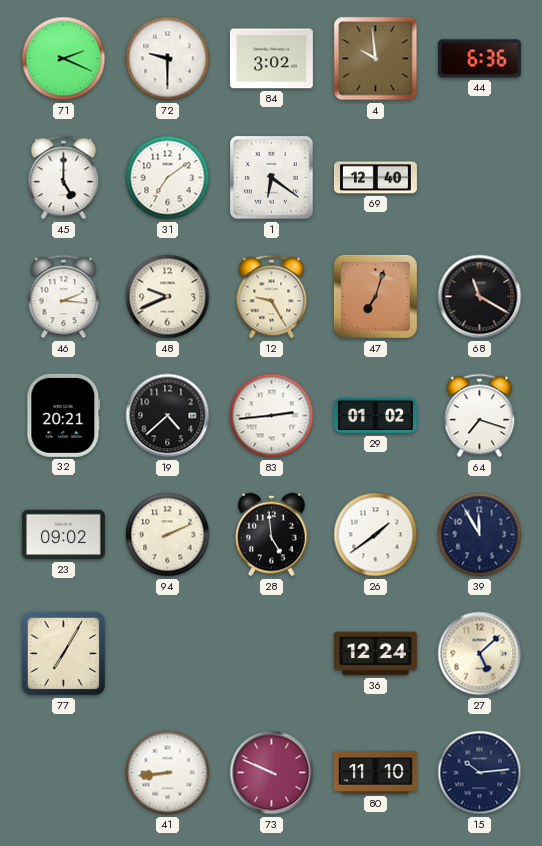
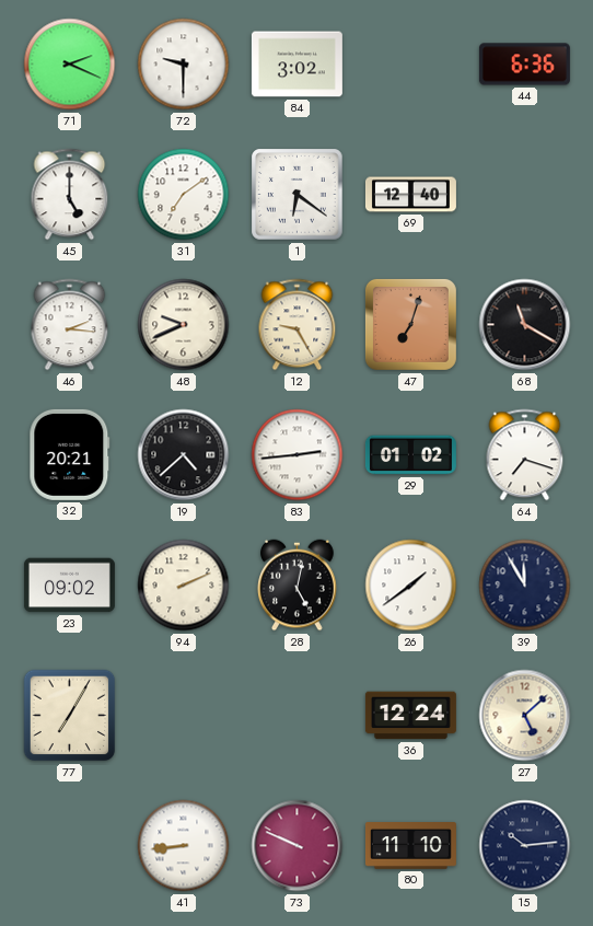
4: 9:59 -> none (376, 59)
28: 4:59 -> 5:02 (298, 586)
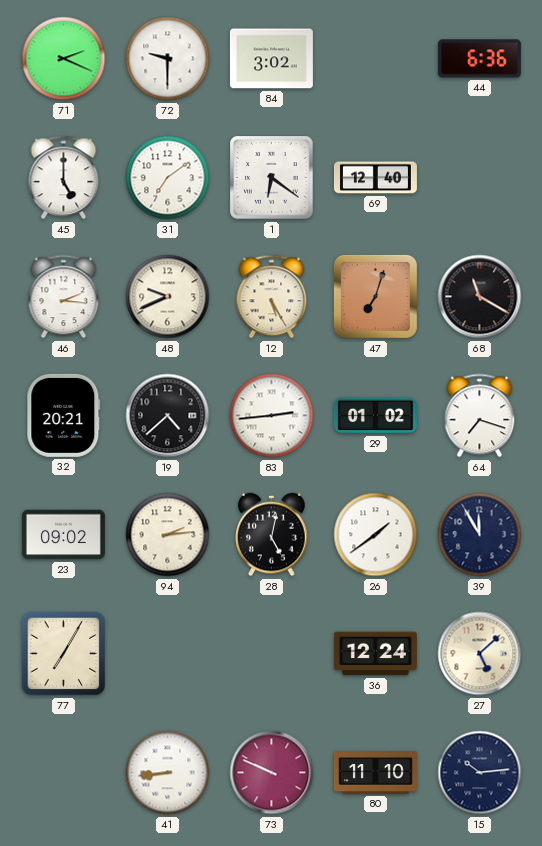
12: 9:25 -> 5:25 (272, 297)
94: 2:11 -> 2:14 (168, 535)
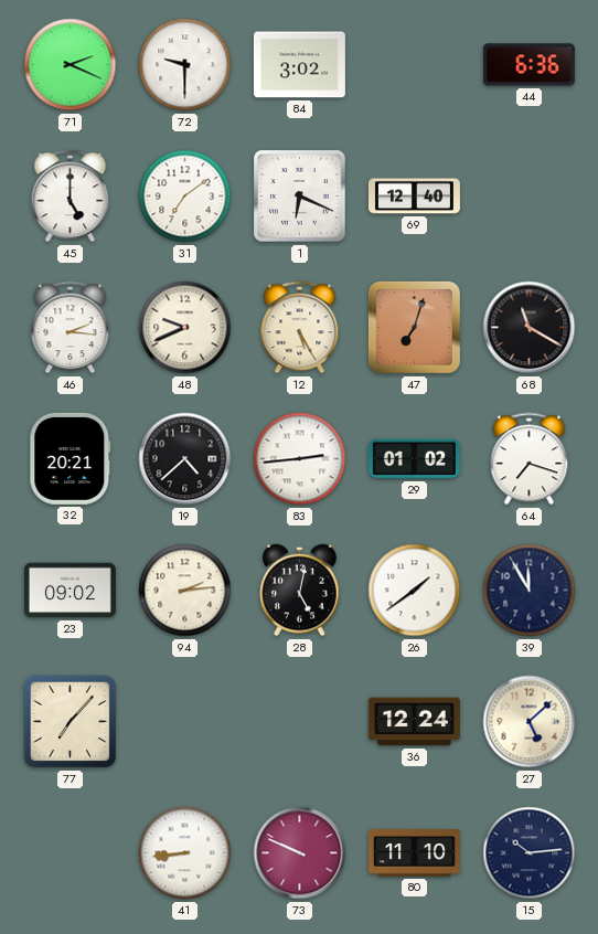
1: 6:21 -> 6:19 (300, 197)
77: 7:05 -> 7:07 (71, 722)
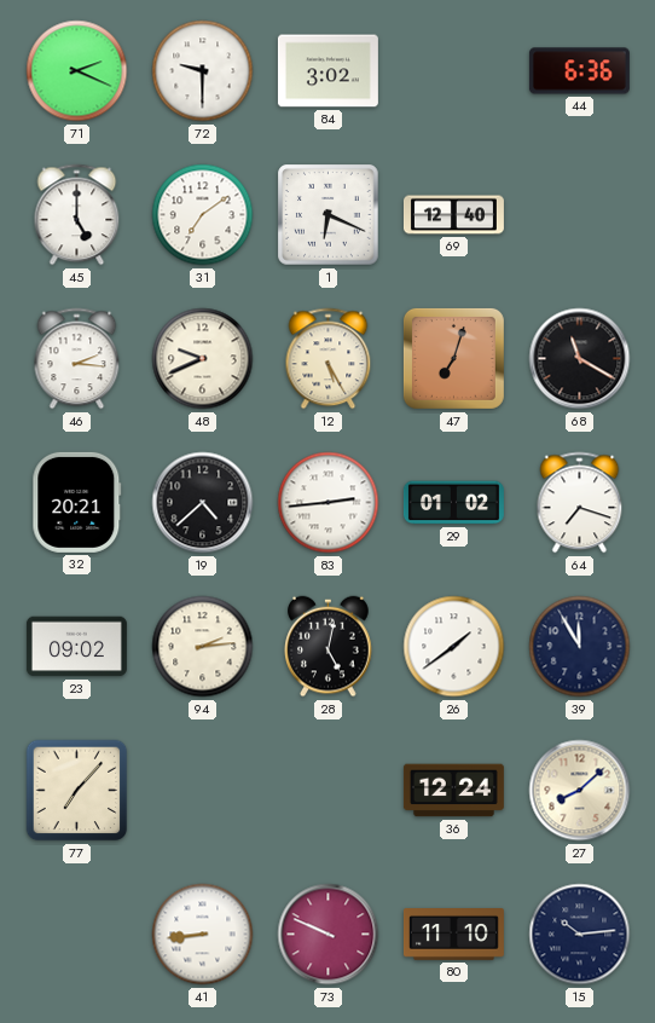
27: 5:08 -> 8:08 (580, 791)
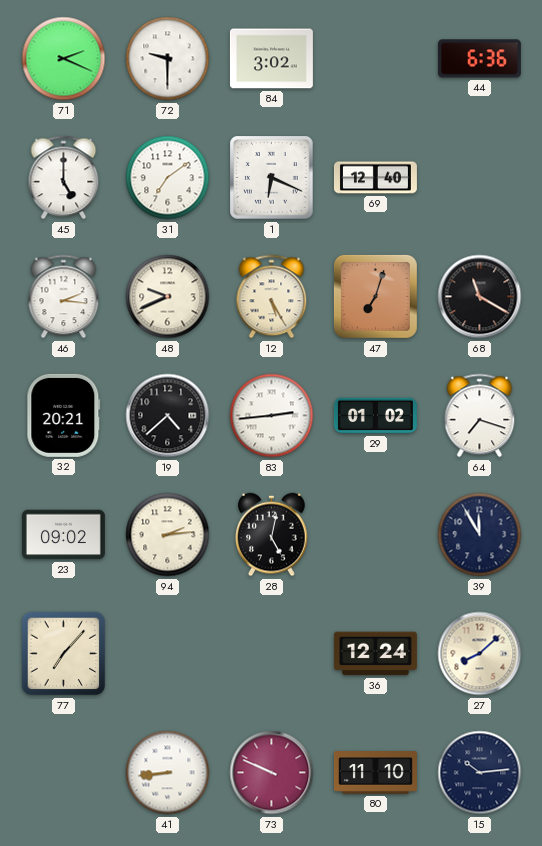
26: 1:39 -> none (454, 647)
